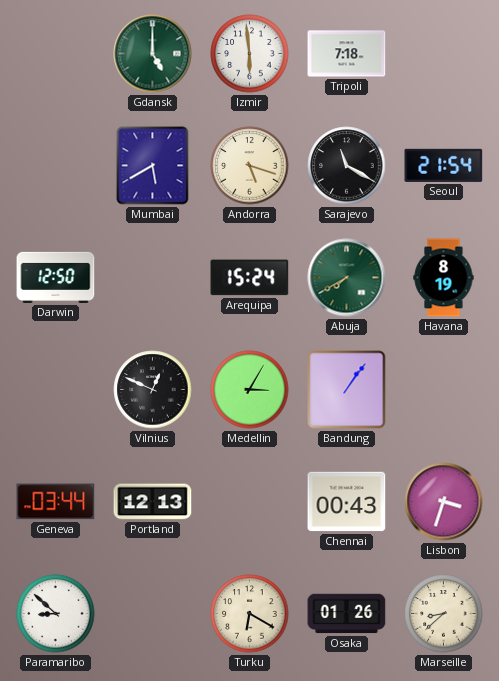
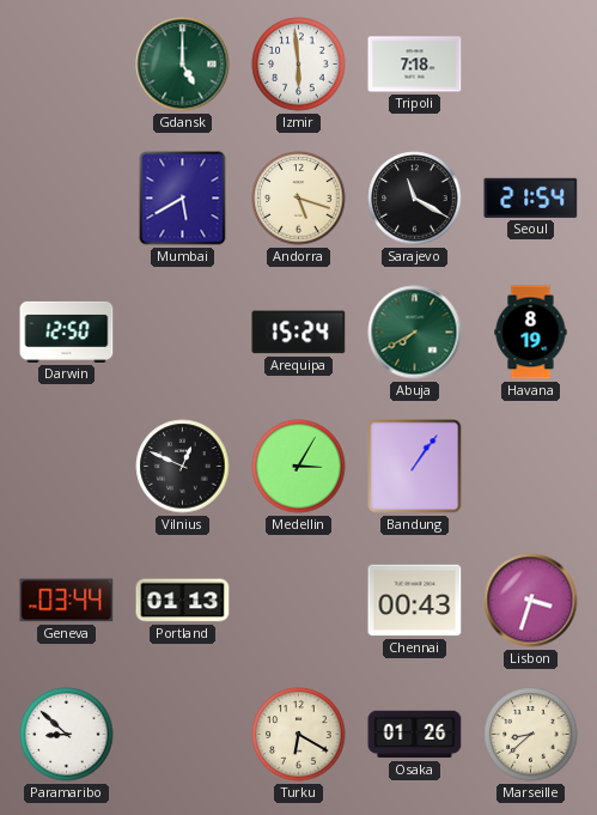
Portland: 12:13 -> 01:13 (183, 601)
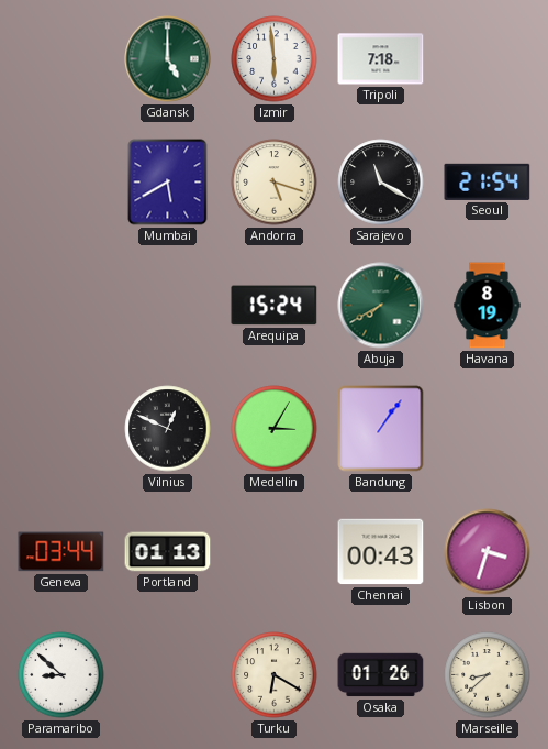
Darwin: 12:50 -> none (67, 332)
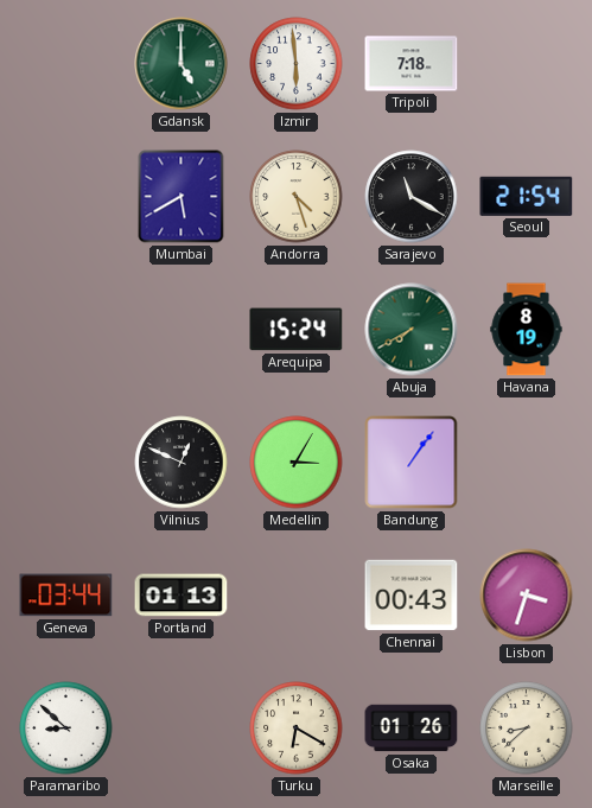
Andorra: 5:18 -> 4:27 (297, 197)
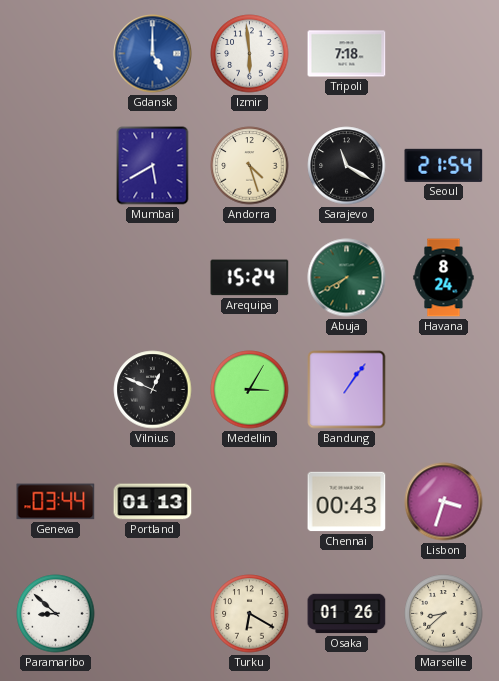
Gdansk dial: green -> blue (153, 54)
Havana: 8:19 -> 8:24 (444, 278)
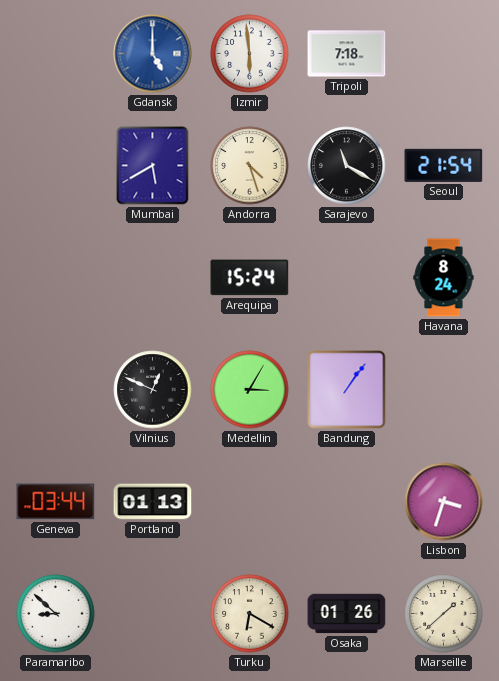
Abuja: 7:40 -> none (347, 278)
Chennai: 00:43 -> none (347, 502)
Marseille: 8:38 -> 1:38 (444, 614)
